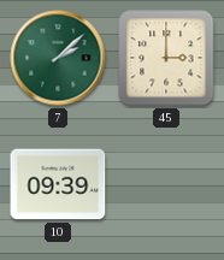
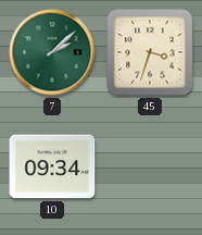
45: 3:00 -> 3:33 (150, 52)
10: 09:39 -> 09:34 (52, 166)
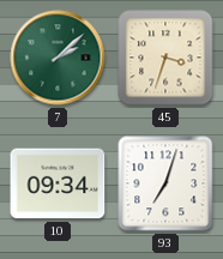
93: none -> 7:03 (165, 183)
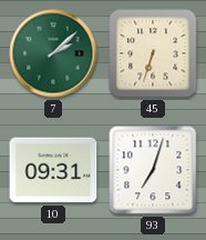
45: 3:33 -> 6:33 (153, 53)
10: 09:34 -> 09:31 (53, 170)
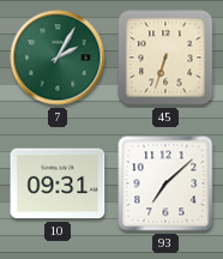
7: 2:08 -> 2:05 (58, 58)
93: 7:03 -> 7:08 (165, 183)
